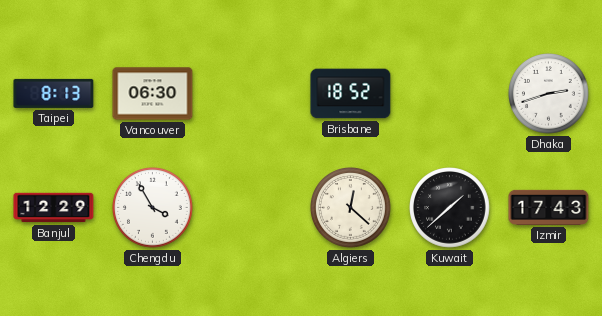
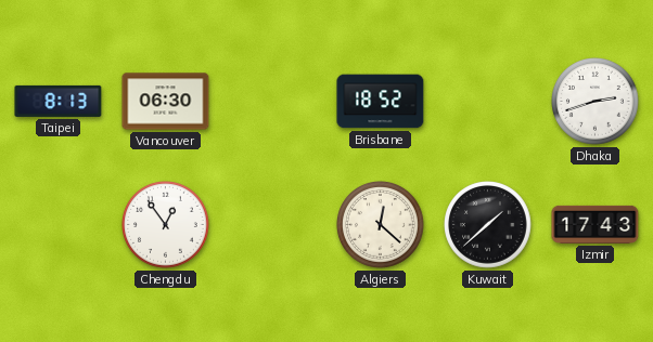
Banjul: 12:29 -> none (54, 208)
Chengdu: 3:55 -> 12:54 (166, 225)
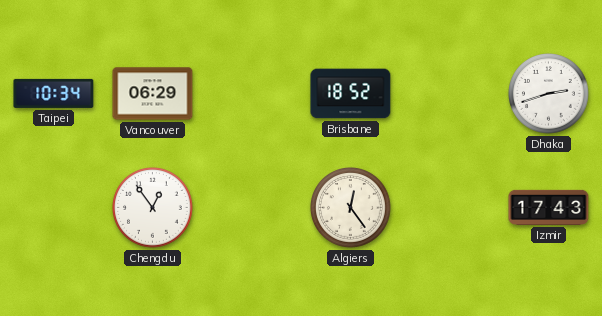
Taipei: 8:13 -> 10:34 (54, 93)
Vancouver: 06:30 -> 06:29 (153, 94)
Algiers: 12:22 -> 12:24 (351, 208)
Kuwait: 1:38 -> none (488, 225)
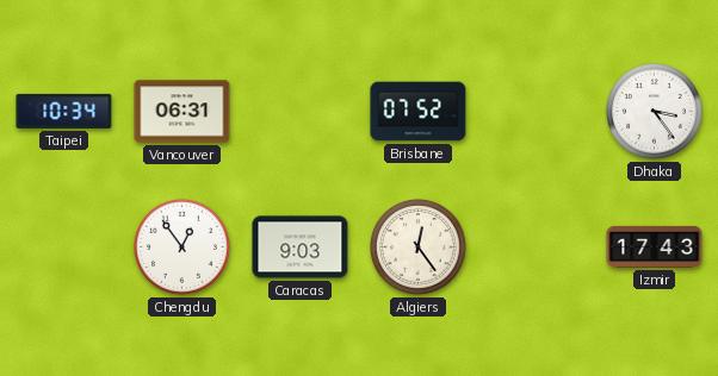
Vancouver: 06:29 -> 06:31 (182, 112)
Brisbane: 18:52 -> 07:52 (419, 112)
Dhaka: 2:42 -> 3:24 (655, 112)
Caracas: none -> 9:03 (301, 247)
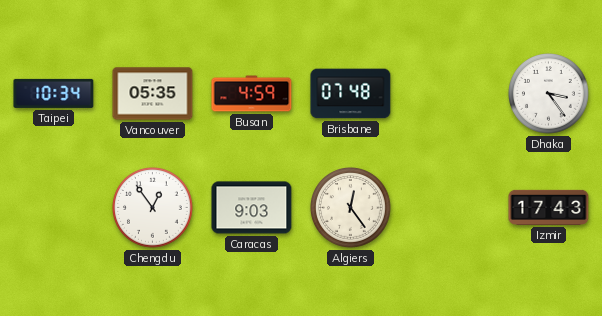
Vancouver: 06:31 -> 05:35 (153, 94)
Busan: none -> 4:59 (252, 94)
Brisbane: 07:52 -> 07:48 (351, 94)
